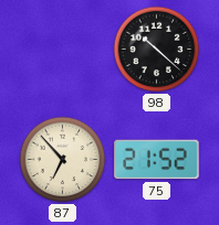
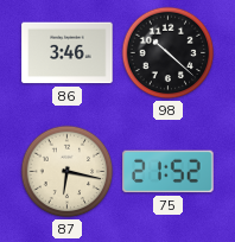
86: none -> 3:46 (68, 53)
87: 6:53 -> 6:17 (68, 172)
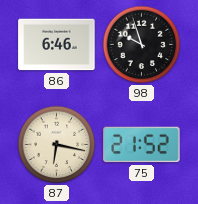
86: 3:46 -> 6:46 (57, 45)
98: 10:22 -> 9:57 (142, 45)
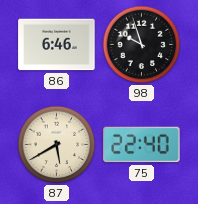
87: 6:17 -> 5:40 (57, 145)
75: 21:52 -> 22:40 (142, 145)
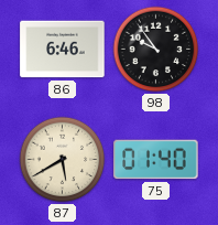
98: 9:57 -> 9:54 (156, 50)
75: 22:40 -> 01:40 (156, 160)
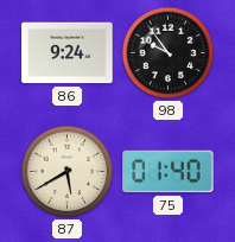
86: 6:46 -> 9:24 (68, 53)
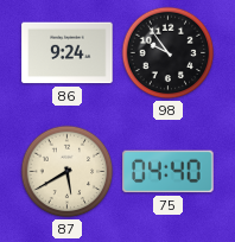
75: 01:40 -> 04:40 (169, 172)
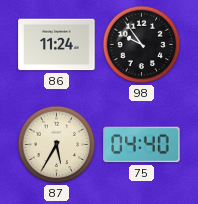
86: 9:24 -> 11:24 (57, 45)
87: 5:40 -> 5:35 (57, 145)
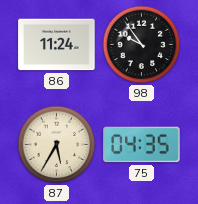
75: 04:40 -> 04:35 (142, 145)
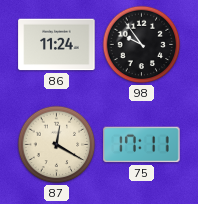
87: 5:35 -> 12:20 (57, 145)
75: 04:35 -> 17:11 (142, 145)
